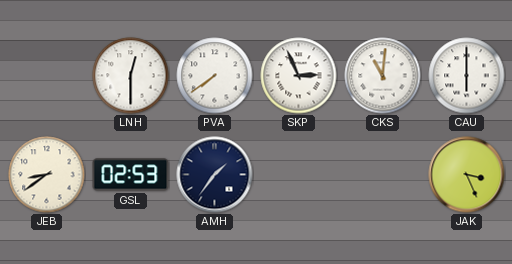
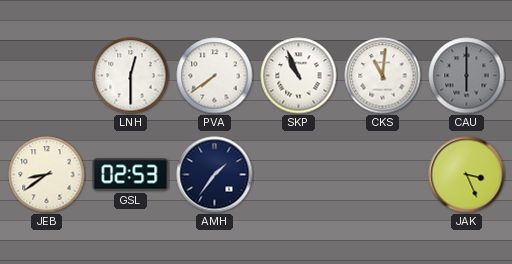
SKP: 2:56 -> 10:56 (299, 76)
CAU dial: white -> grey (467, 76)
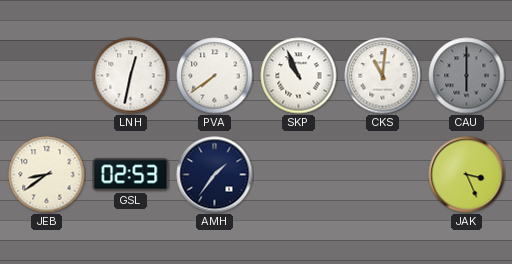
LNH: 12:30 -> 12:32 (131, 76)
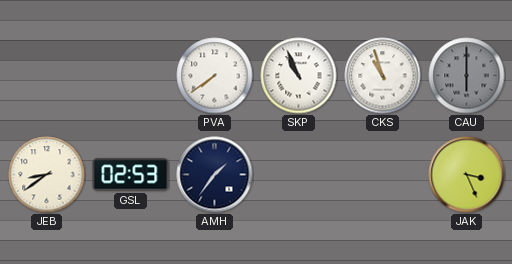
LNH: 12:32 -> none (131, 76)
CKS: 11:01 -> 10:57 (383, 76)
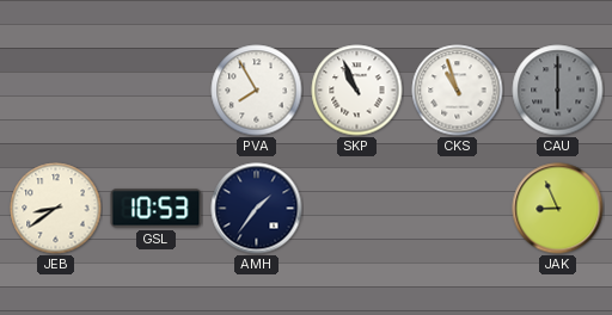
PVA: 7:39 -> 7:55 (257, 91)
GSL: 02:53 -> 10:53 (157, 209)
JAK: 3:26 -> 8:56 (558, 209)
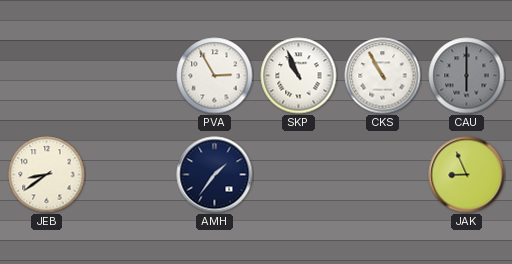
PVA: 7:55 -> 2:55 (215, 76)
CKS: 10:57 -> 10:55 (383, 76)
GSL: 10:53 -> none (157, 209)
